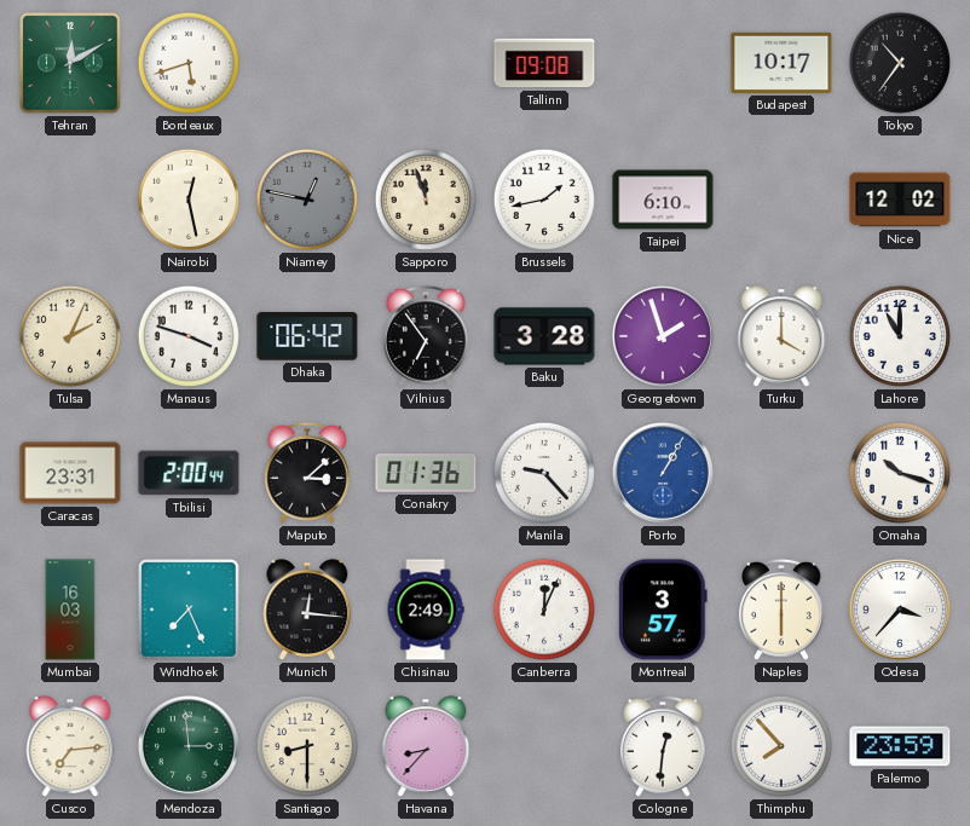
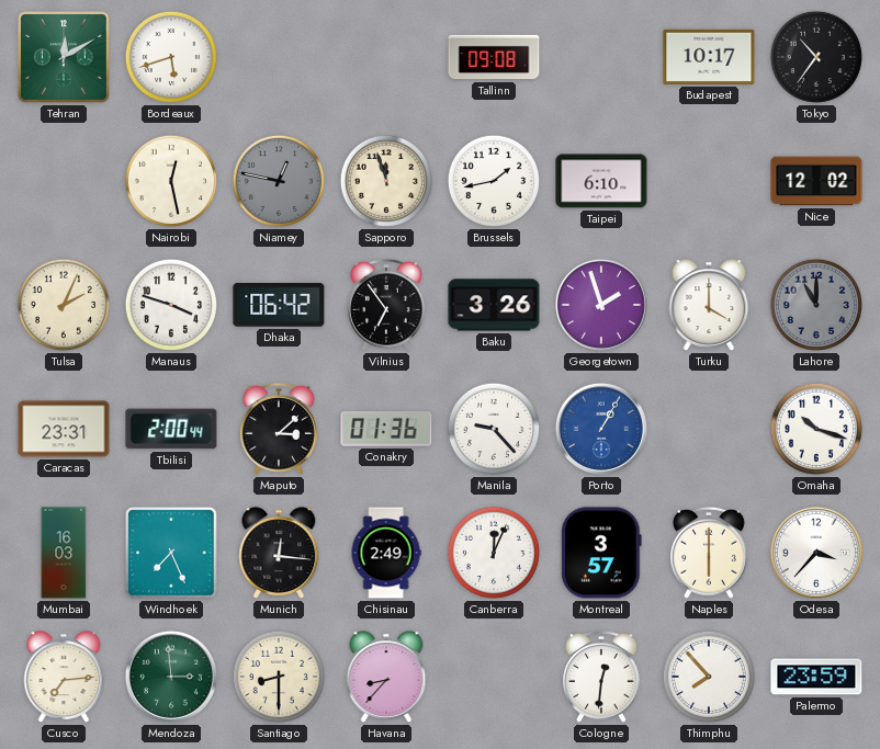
Baku: 3:28 -> 3:26 (494, 305)
Lahore dial: white -> grey (816, 305)
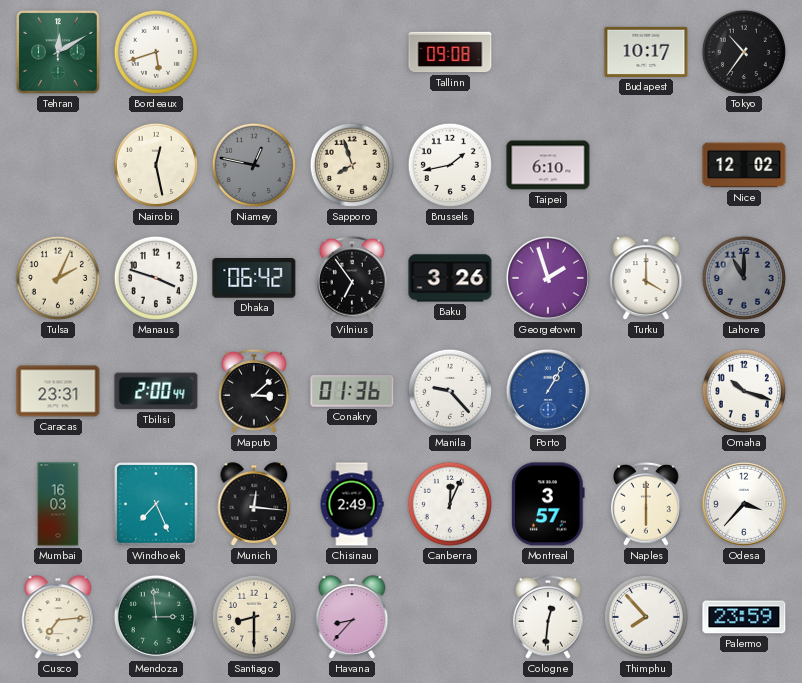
Sapporo: 11:57 -> 7:57 (352, 165)
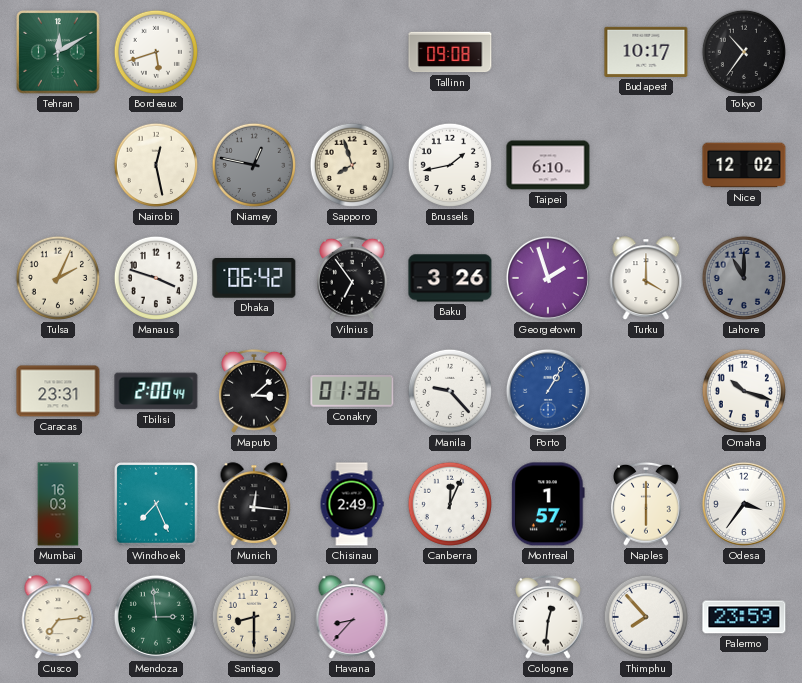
Montreal: 3:57 -> 1:57 (548, 504)
Odesa: 3:37 -> 3:36 (744, 504)
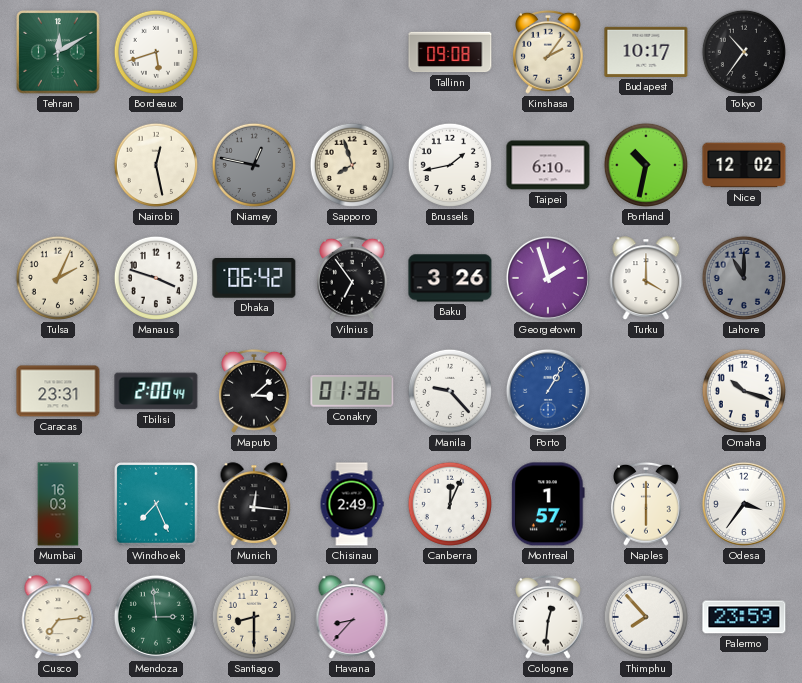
Kinshasa: none -> 2:06 (549, 52)
Portland: none -> 10:32 (646, 165)
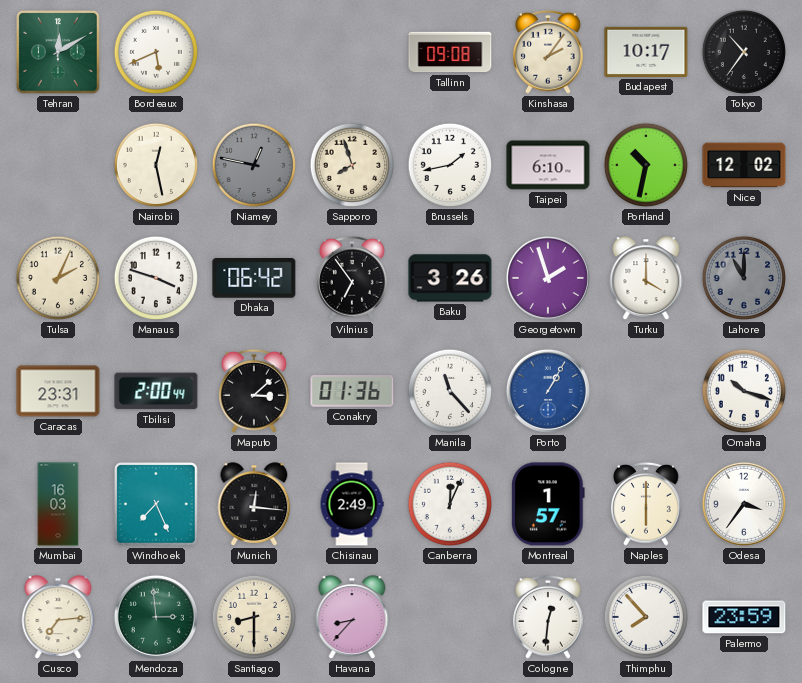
Bordeaux: 5:42 -> 5:41 (156, 52)
Manila: 9:23 -> 11:23 (450, 391)
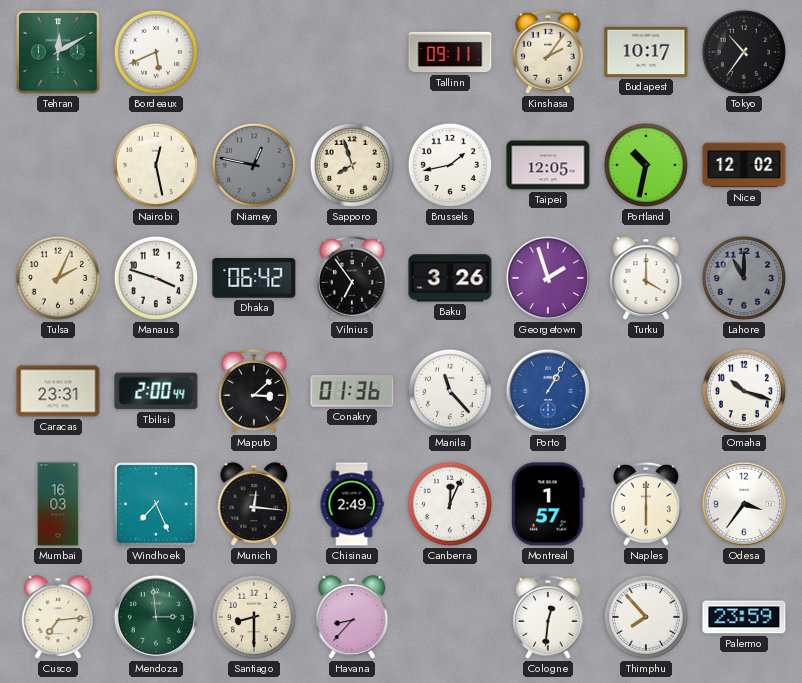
Tallinn: 09:08 -> 09:11 (450, 52)
Taipei: 6:10 -> 12:05 (548, 165)
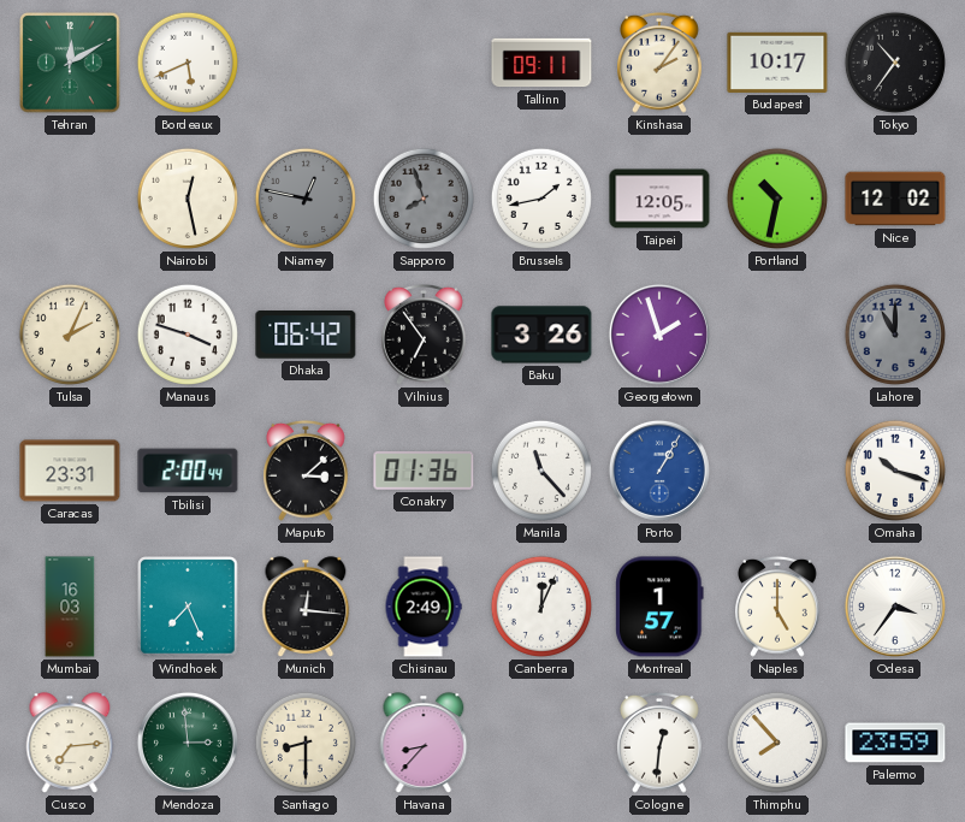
Sapporo dial: cream -> grey (424, 199)
Turku: 4:00 -> none (646, 278)
Naples: 6:00 -> 5:00 (778, 607)
